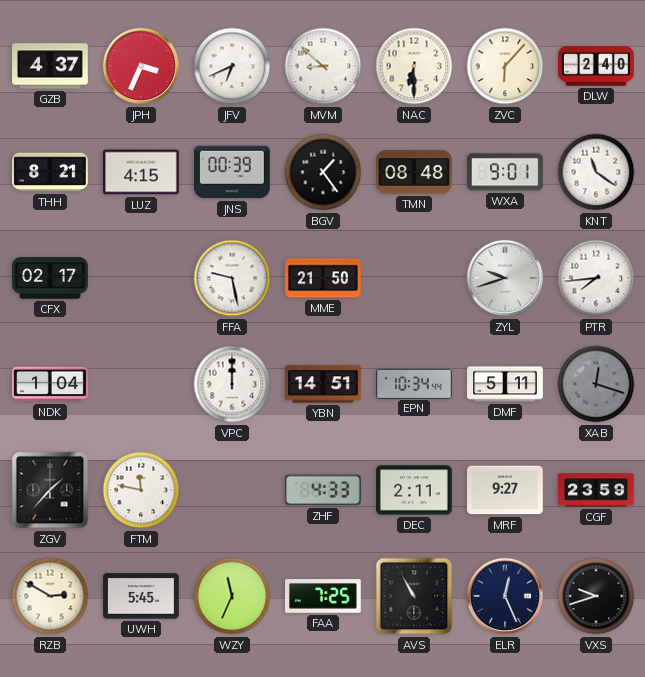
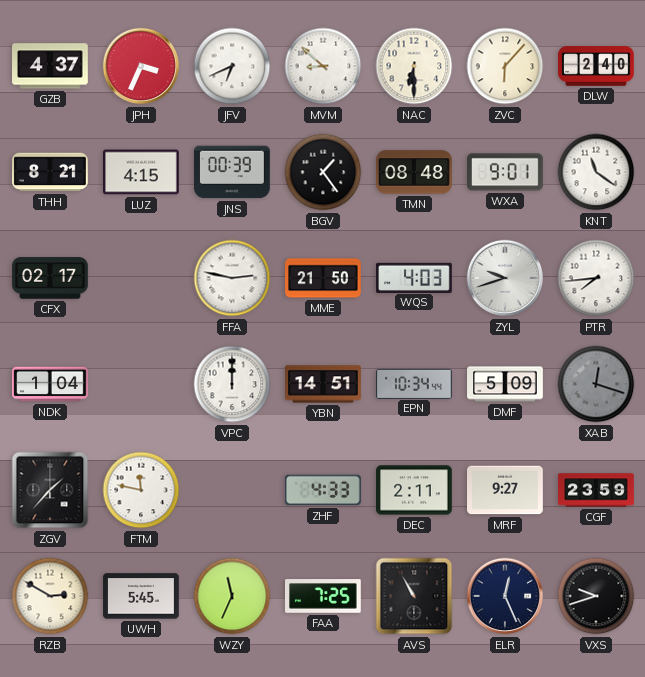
FFA: 9:28 -> 2:47 (232, 278)
WQS: none -> 4:03 (414, 277)
DMF: 5:11 -> 5:09 (505, 384)
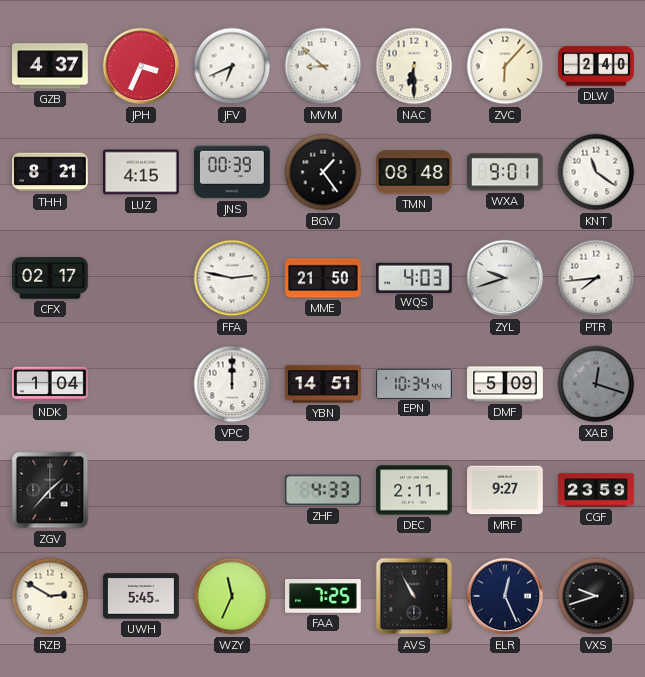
FTM: 11:47 -> none (141, 490)
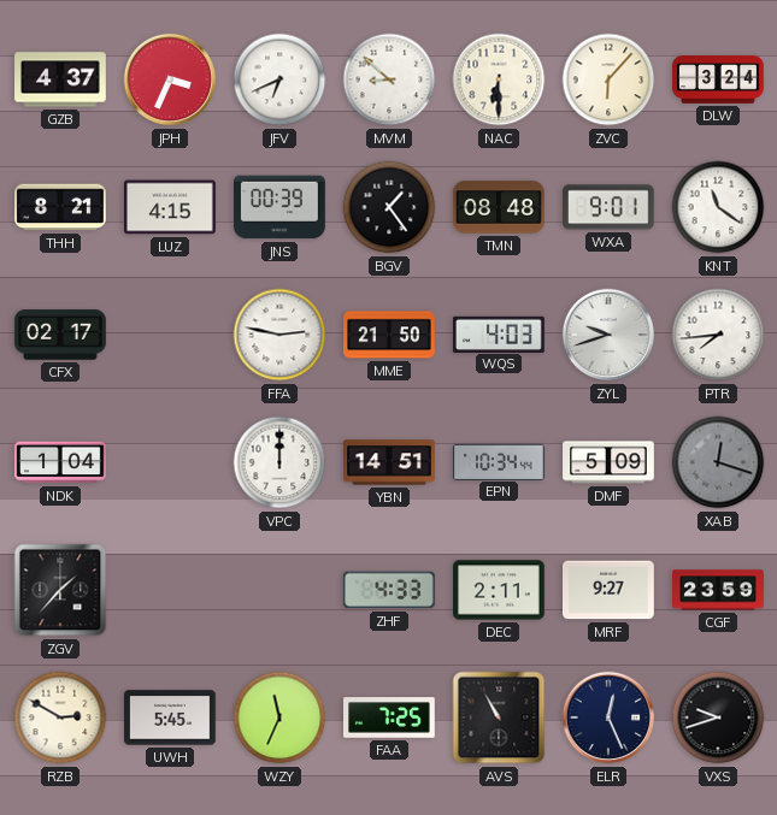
DLW: 2:40 -> 3:24 (718, 79)
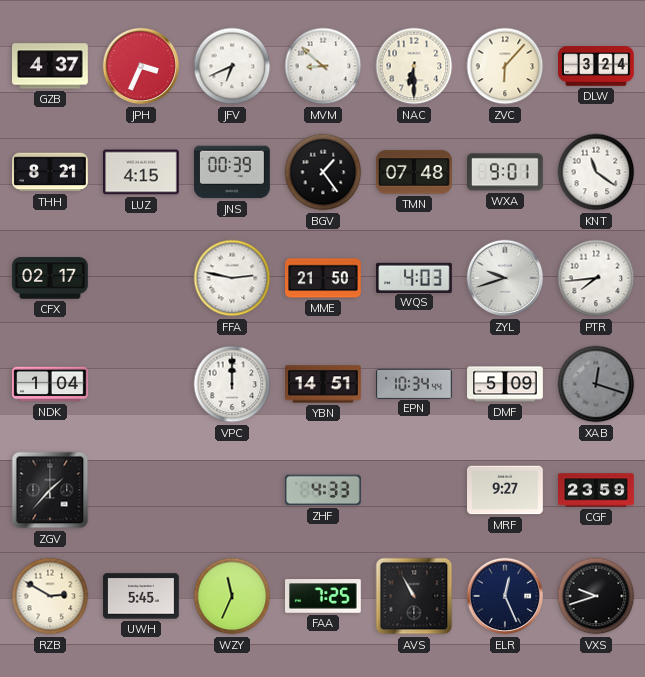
TMN: 08:48 -> 07:48 (414, 172)
DEC: 2:11 -> none (499, 590)
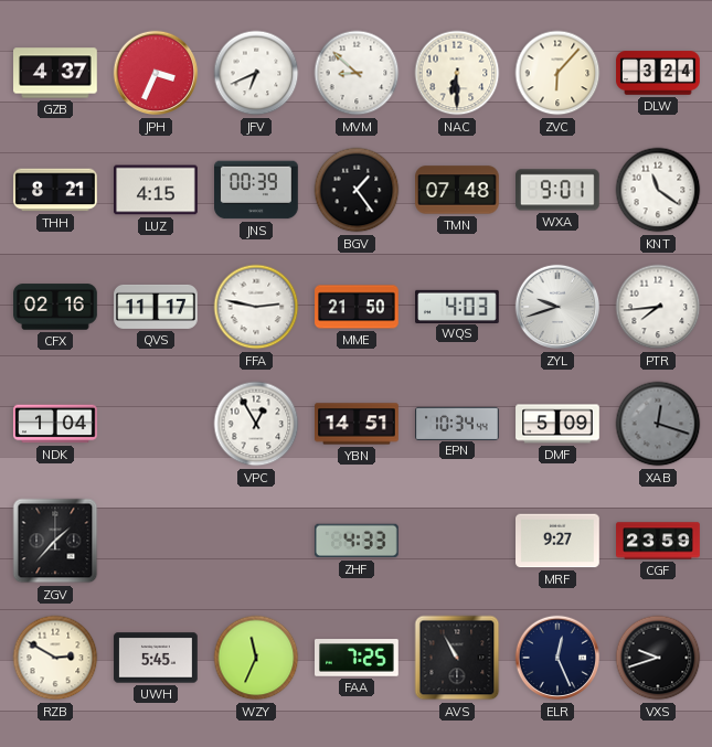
CFX: 02:17 -> 02:16 (55, 307)
QVS: none -> 11:17 (156, 307)
VPC: 12:00 -> 12:55 (256, 424)
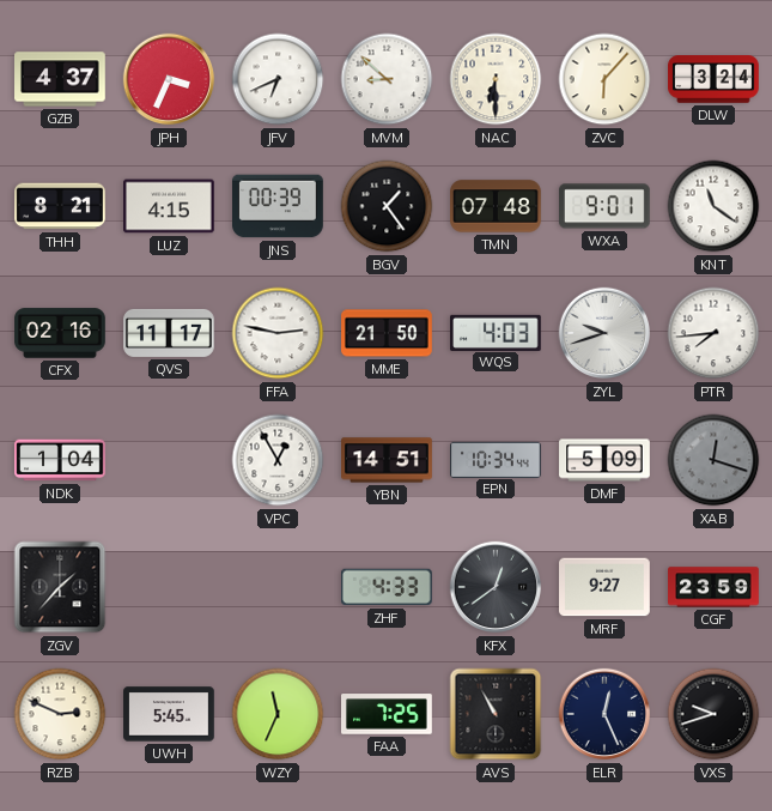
KFX: none -> 12:39 (496, 587)
RZB: 2:50 -> 2:49 (60, 714)
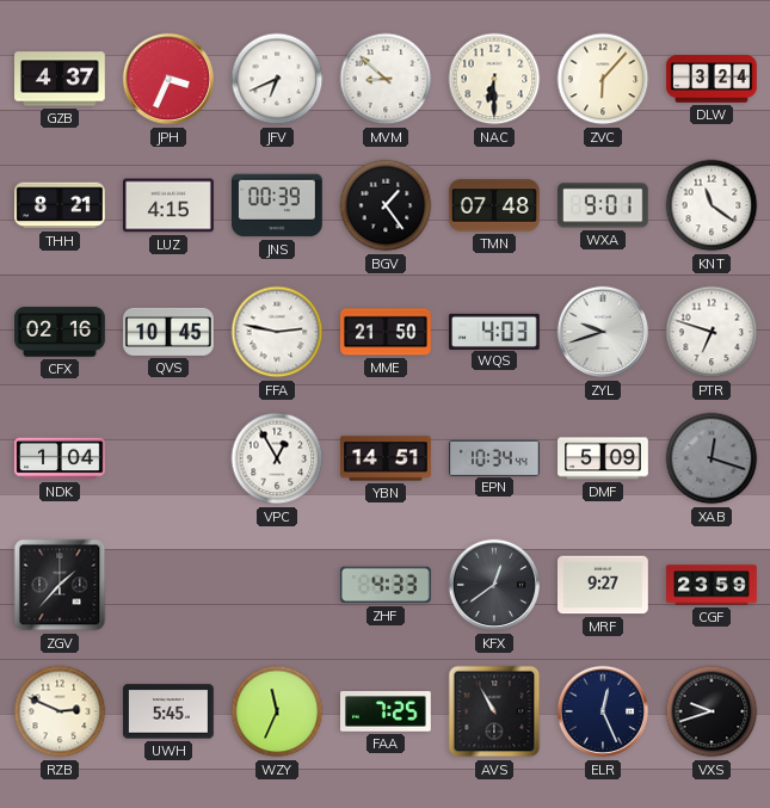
QVS: 11:17 -> 10:45 (168, 332)
PTR: 7:44 -> 6:48 (712, 332)
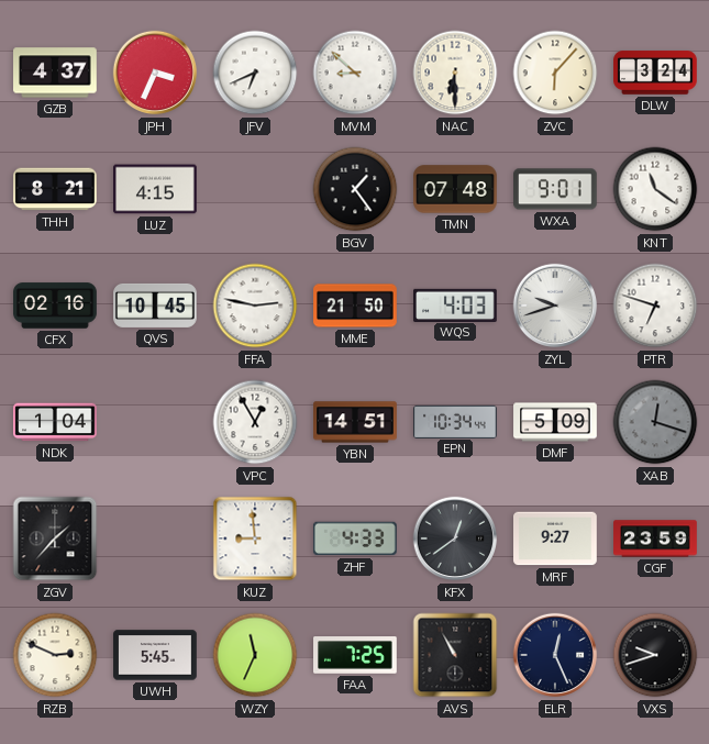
JNS: 00:39 -> none (278, 205)
KUZ: none -> 8:59 (255, 538)
